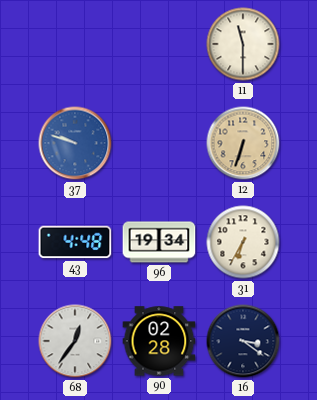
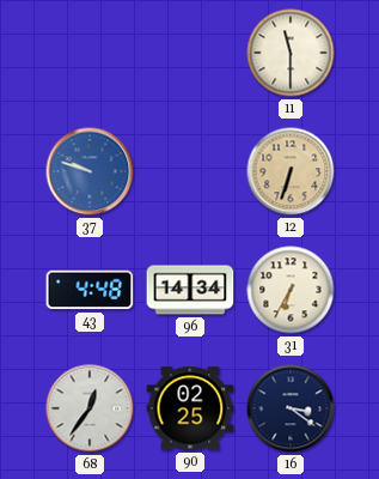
96: 19:34 -> 14:34 (190, 290)
90: 02:28 -> 02:25 (190, 408)
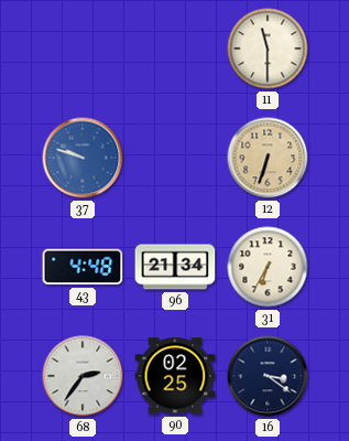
96: 14:34 -> 21:34 (175, 267)
68: 12:36 -> 2:36 (83, 376)
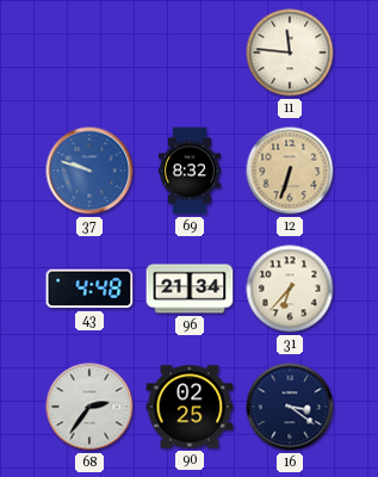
11: 11:30 -> 11:46 (290, 52)
69: none -> 8:32 (190, 171)
31: 6:35 -> 6:37 (290, 289)
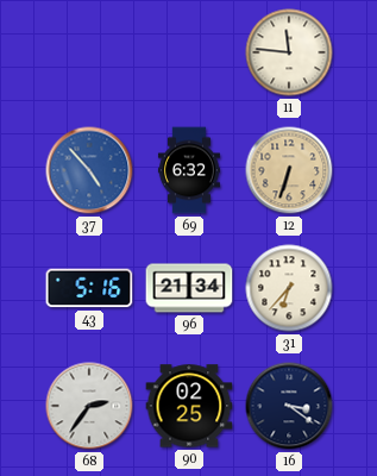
37: 9:48 -> 4:53 (89, 170)
69: 8:32 -> 6:32 (189, 170)
43: 4:48 -> 5:16 (89, 288)
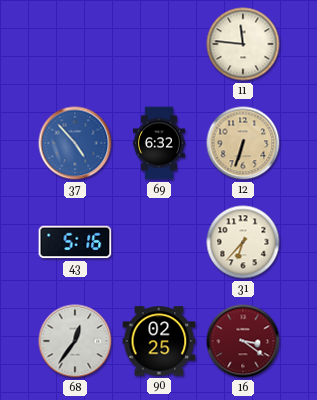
96: 21:34 -> none (189, 288)
68: 2:36 -> 12:36 (75, 341)
16 dial: navy -> burgundy (243, 341)
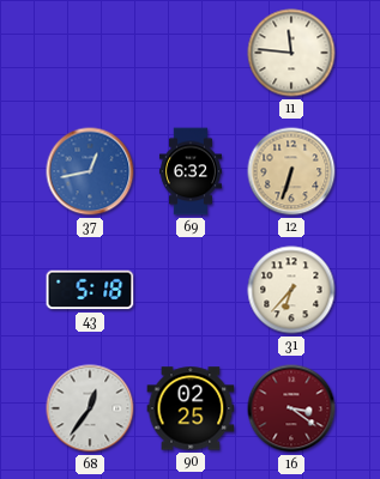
37: 4:53 -> 12:43 (90, 171)
43: 5:16 -> 5:18 (90, 290)
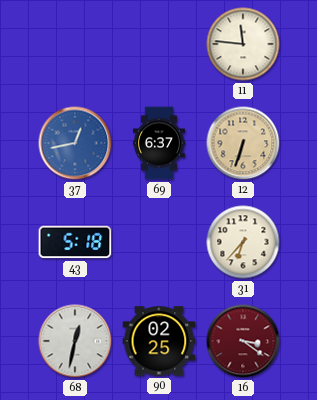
69: 6:32 -> 6:37 (159, 143)
68: 12:36 -> 12:32 (75, 341)
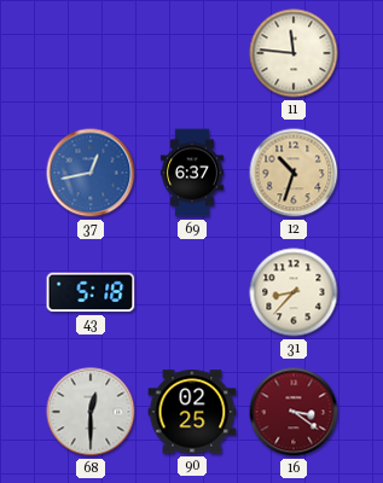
12: 6:33 -> 10:33 (294, 173)
31: 6:37 -> 8:37 (294, 292)
68: 12:32 -> 12:30 (91, 412)
